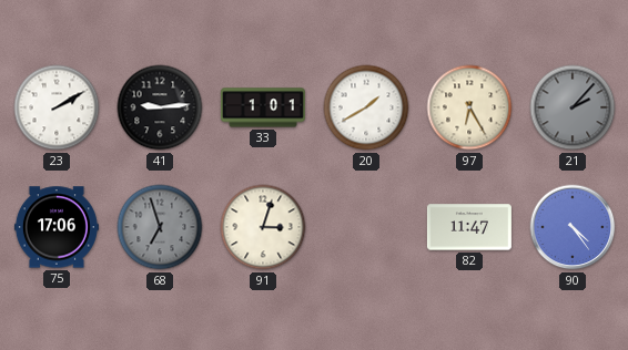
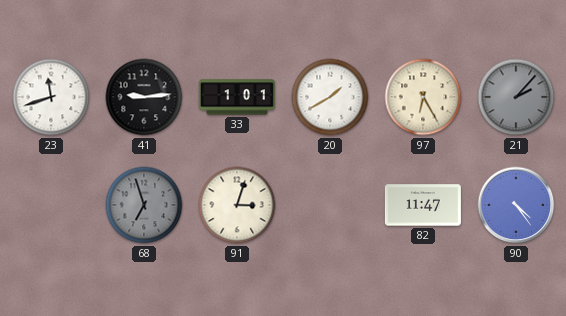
23: 2:10 -> 11:42 (51, 97)
75: 17:06 -> none (57, 227)
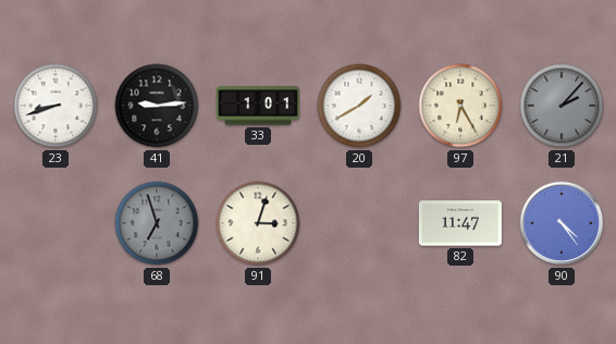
23: 11:42 -> 8:42 (56, 106)
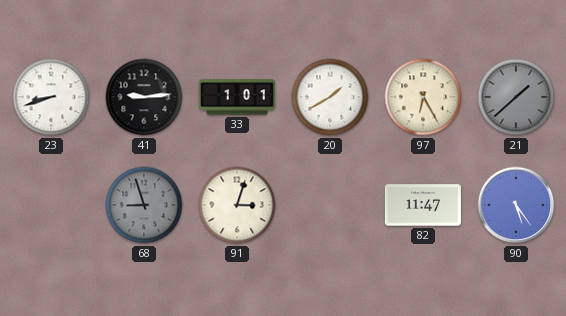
21: 2:07 -> 1:38 (516, 97)
68: 6:57 -> 8:57 (144, 205)
90: 4:24 -> 5:24 (516, 205)
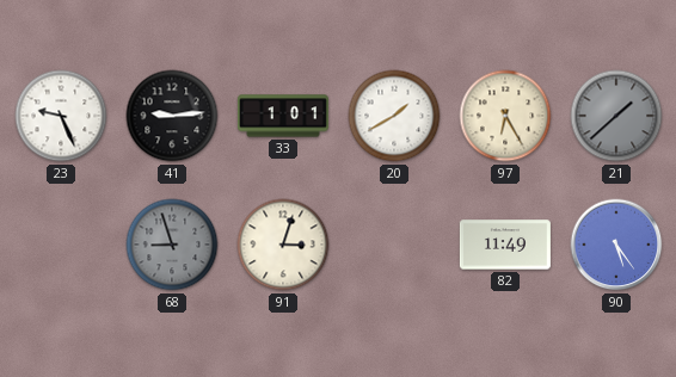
23: 8:42 -> 9:26 (61, 116)
82: 11:47 -> 11:49 (505, 245)
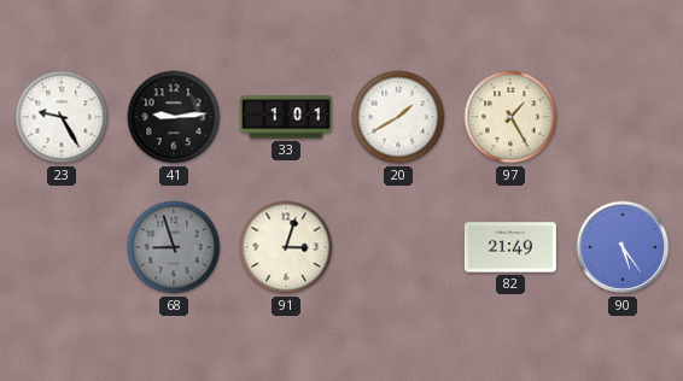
23: 9:26 -> 9:25 (62, 117)
97: 6:25 -> 1:25 (510, 117)
21: 1:38 -> none (616, 116)
82: 11:49 -> 21:49 (510, 247)
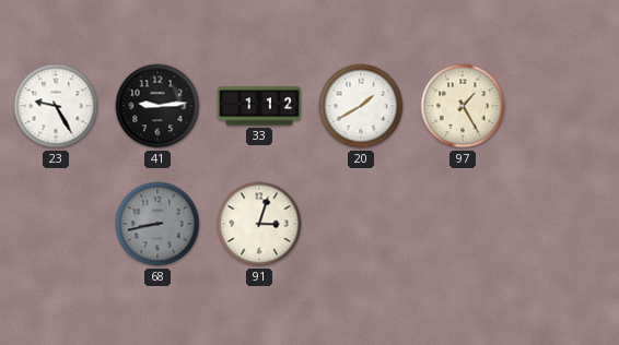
33: 1:01 -> 1:12 (259, 106)
68: 8:57 -> 8:43 (157, 224)
82: 21:49 -> none (510, 247)
90: 5:24 -> none (623, 247)
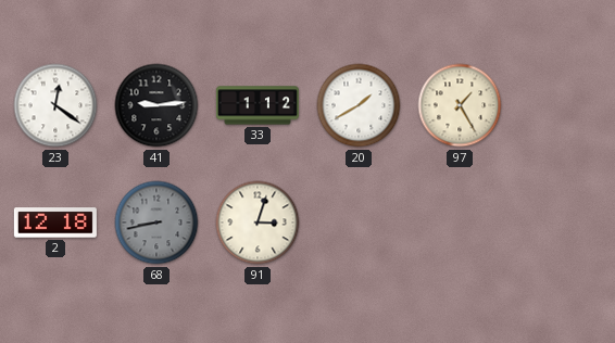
23: 9:25 -> 12:21 (55, 105)
2: none -> 12:18 (55, 223)
